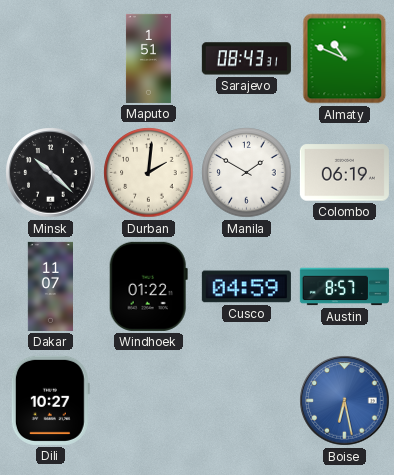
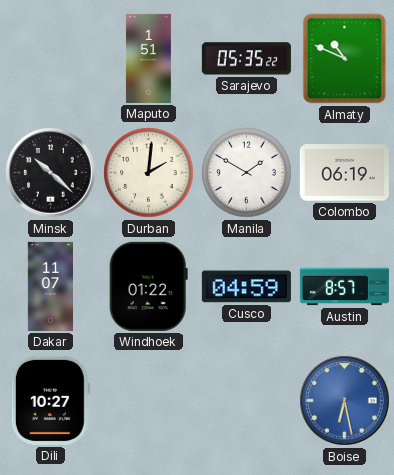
Sarajevo: 08:43 -> 05:35 (246, 59)
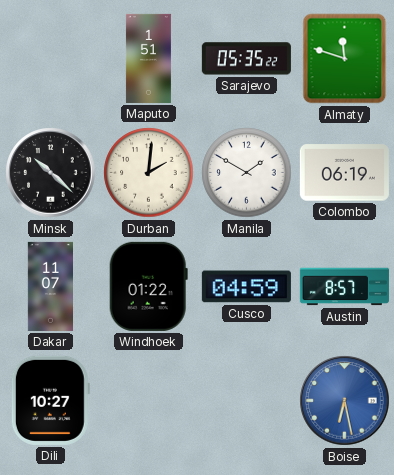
Almaty: 10:49 -> 11:48 (345, 59)
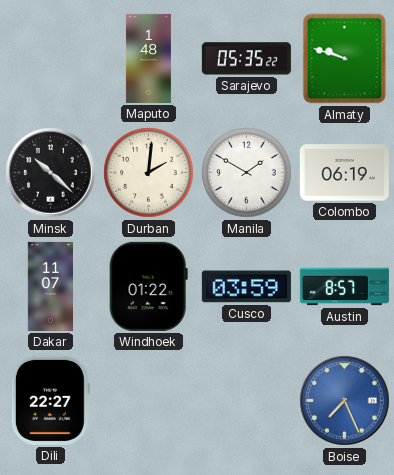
Maputo: 1:51 -> 1:48 (148, 58)
Almaty: 11:48 -> 9:48 (345, 59)
Cusco: 04:59 -> 03:59 (246, 287)
Dili: 10:27 -> 22:27 (50, 400)
Boise: 6:28 -> 7:26 (345, 401)
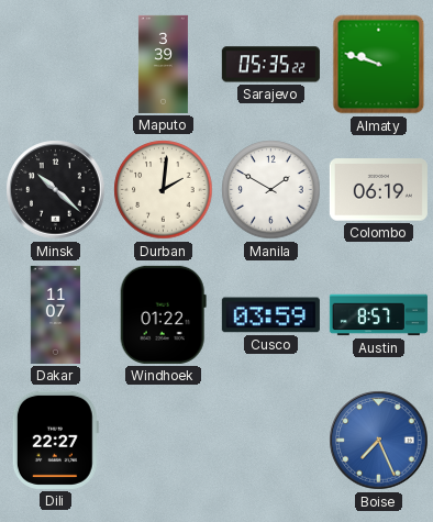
Maputo: 1:48 -> 3:39 (163, 64)
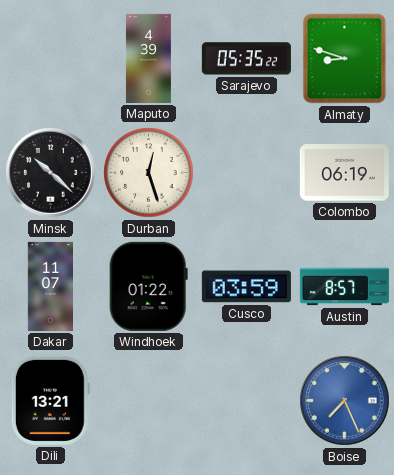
Maputo: 3:39 -> 4:39 (148, 58)
Almaty: 9:48 -> 8:48 (345, 59)
Durban: 2:01 -> 12:27 (149, 173)
Manila: 1:50 -> none (271, 190)
Dili: 22:27 -> 13:21 (50, 400)
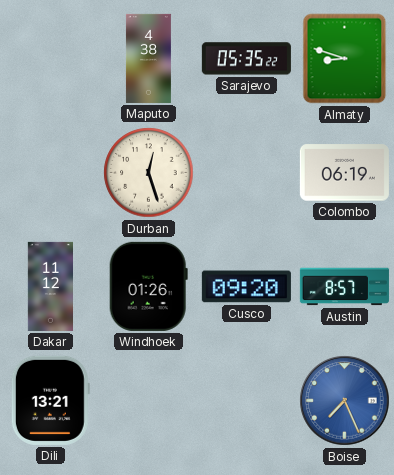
Maputo: 4:39 -> 4:38 (148, 58)
Minsk: 10:22 -> none (51, 173)
Dakar: 11:07 -> 11:12 (50, 286)
Windhoek: 01:22 -> 01:26 (148, 286)
Cusco: 03:59 -> 09:20 (246, 287)
